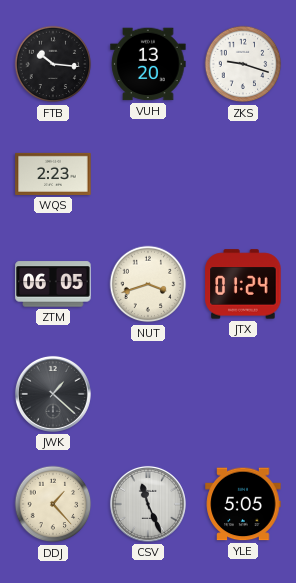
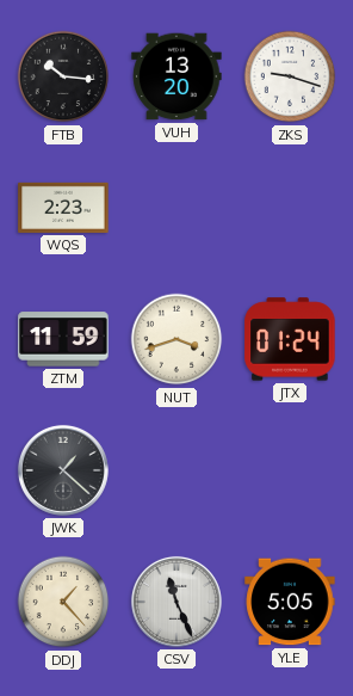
ZTM: 06:05 -> 11:59 (63, 339)
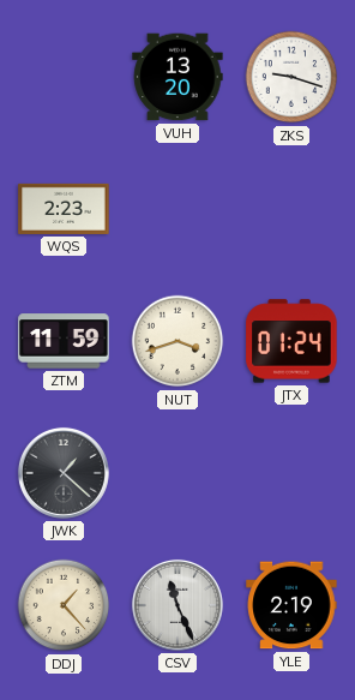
FTB: 10:16 -> none (63, 76)
YLE: 5:05 -> 2:19 (291, 605)
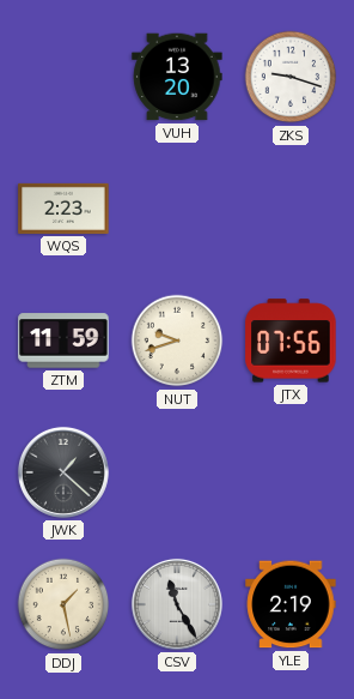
NUT: 3:42 -> 9:42 (177, 341)
JTX: 01:24 -> 07:56 (291, 341)
DDJ: 1:23 -> 1:28 (63, 604)
CSV: 11:26 -> 11:25 (177, 604)
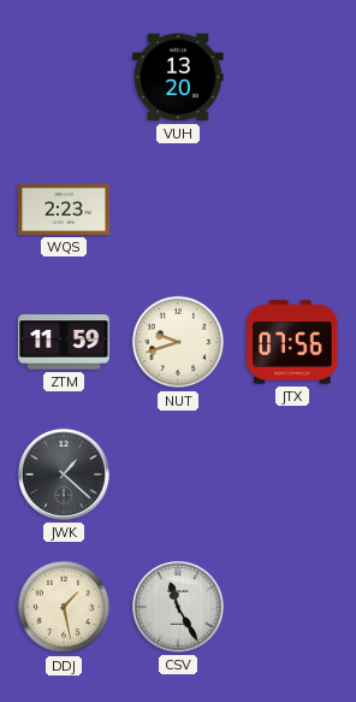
ZKS: 9:18 -> none (291, 77)
YLE: 2:19 -> none (291, 604)
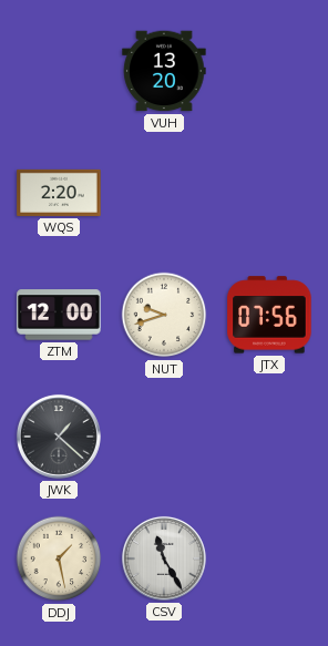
WQS: 2:23 -> 2:20 (59, 193)
ZTM: 11:59 -> 12:00 (59, 315)
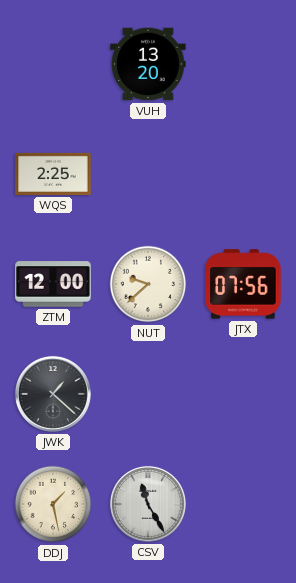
WQS: 2:20 -> 2:25 (53, 174)
NUT: 9:42 -> 9:38 (148, 284)
